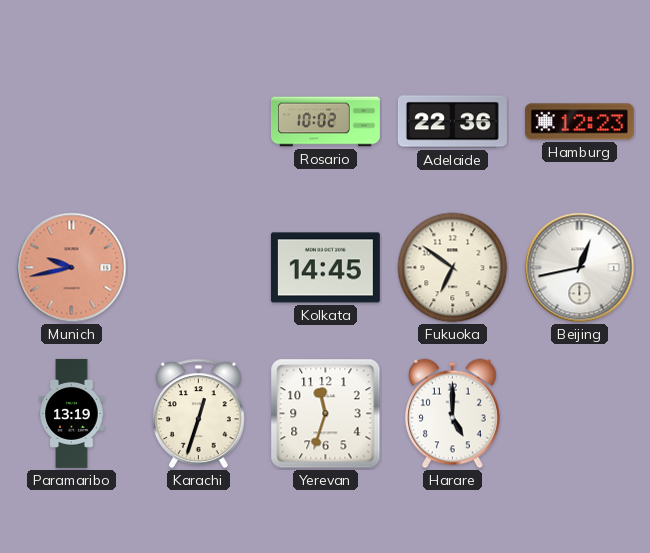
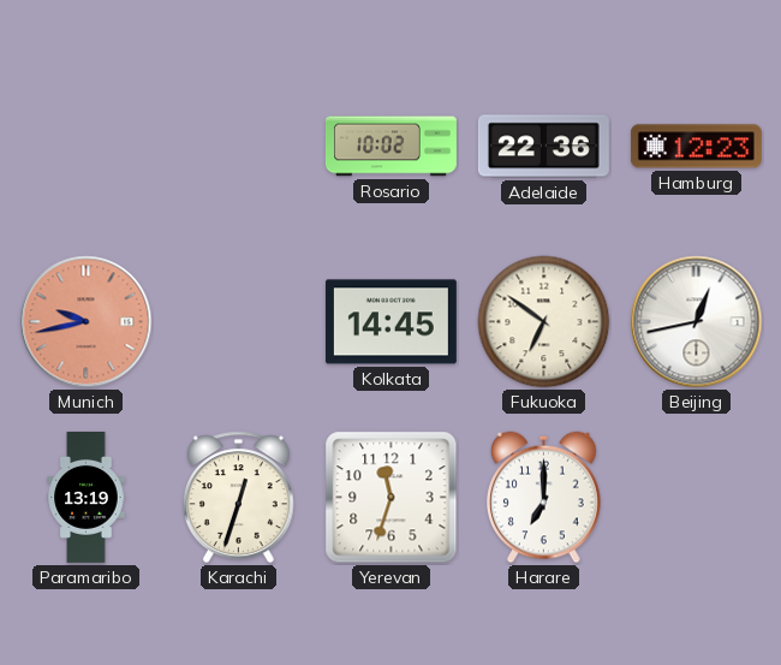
Harare: 5:00 -> 7:00 (544, 498)
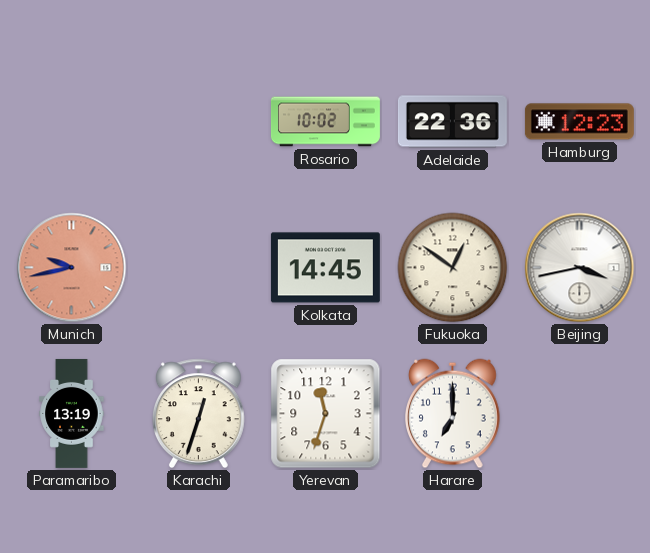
Fukuoka: 6:51 -> 12:51 (453, 268)
Beijing: 12:43 -> 3:43 (580, 268)
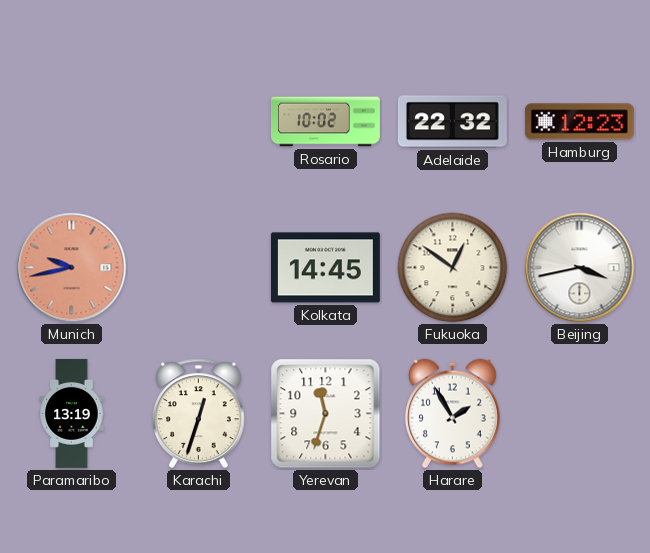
Adelaide: 22:36 -> 22:32 (452, 122)
Harare: 7:00 -> 1:55 (453, 414)
